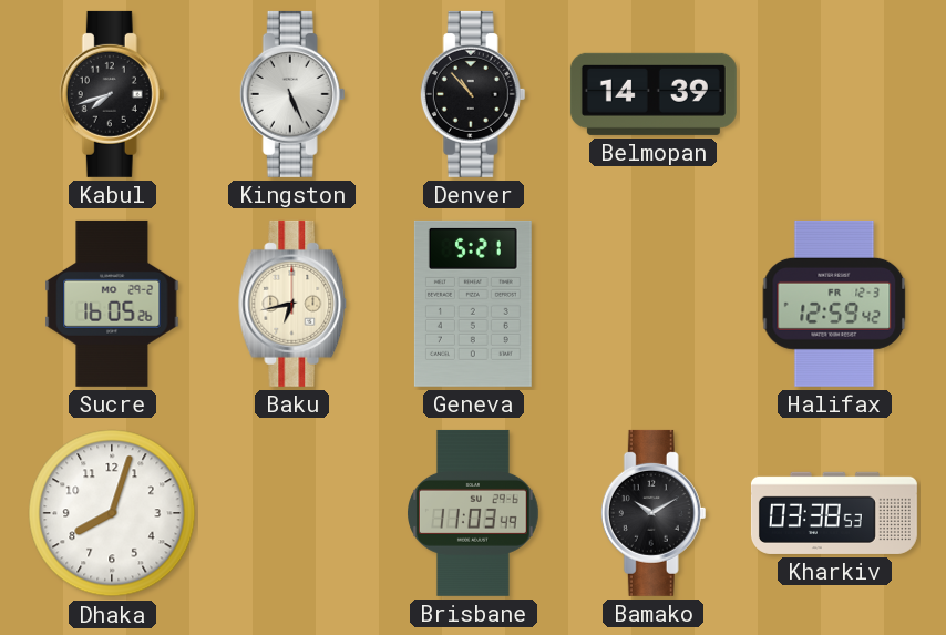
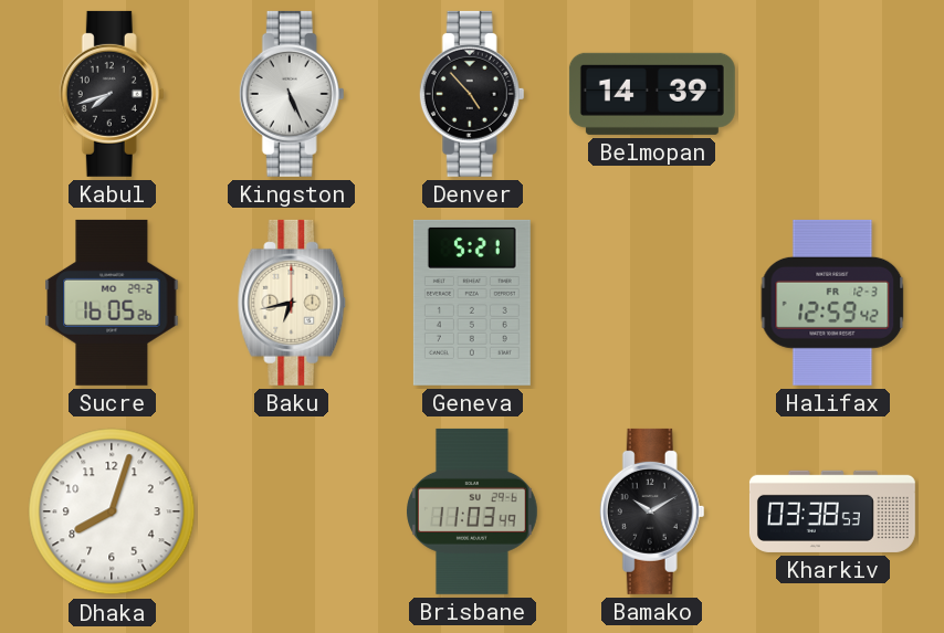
Denver: 10:53 -> 4:53 (472, 94)
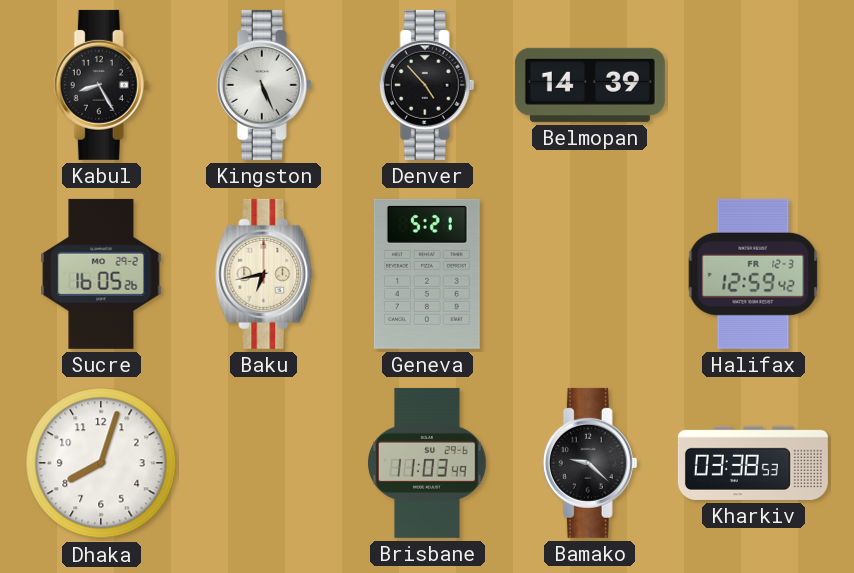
Kabul: 7:42 -> 8:25 (101, 85)
Bamako: 10:10 -> 9:22 (590, 463)
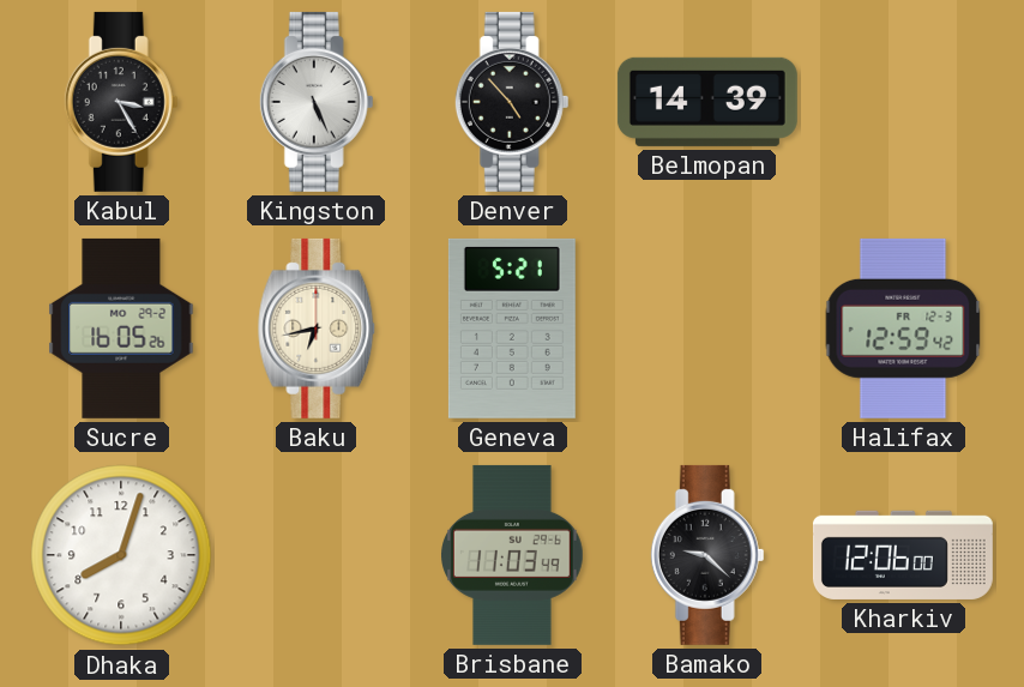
Kabul: 8:25 -> 3:25 (121, 102)
Kharkiv: 03:38 -> 12:06 (903, 555)
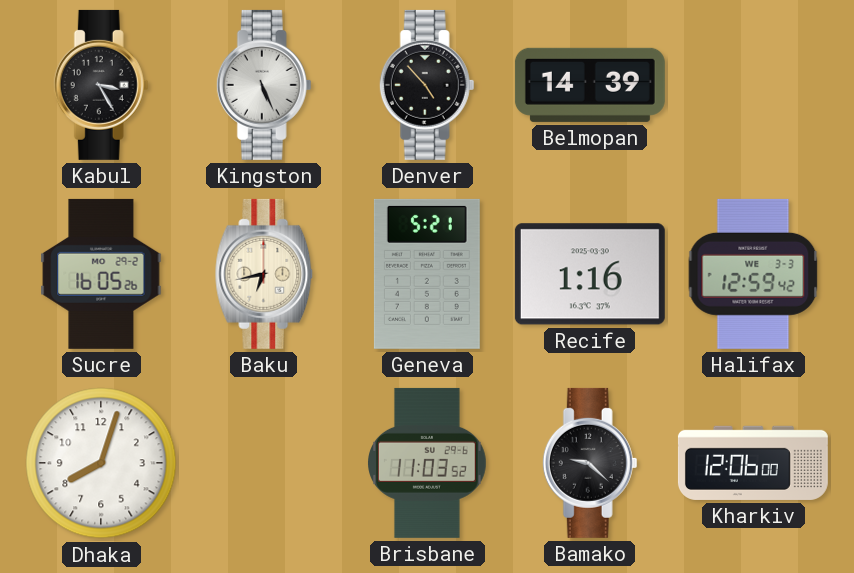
Recife: none -> 1:16 (590, 274)
Halifax date: FR 12-3 -> WE 3-3 (753, 274)
Brisbane: 11:03:49 -> 11:03:52 (428, 463)
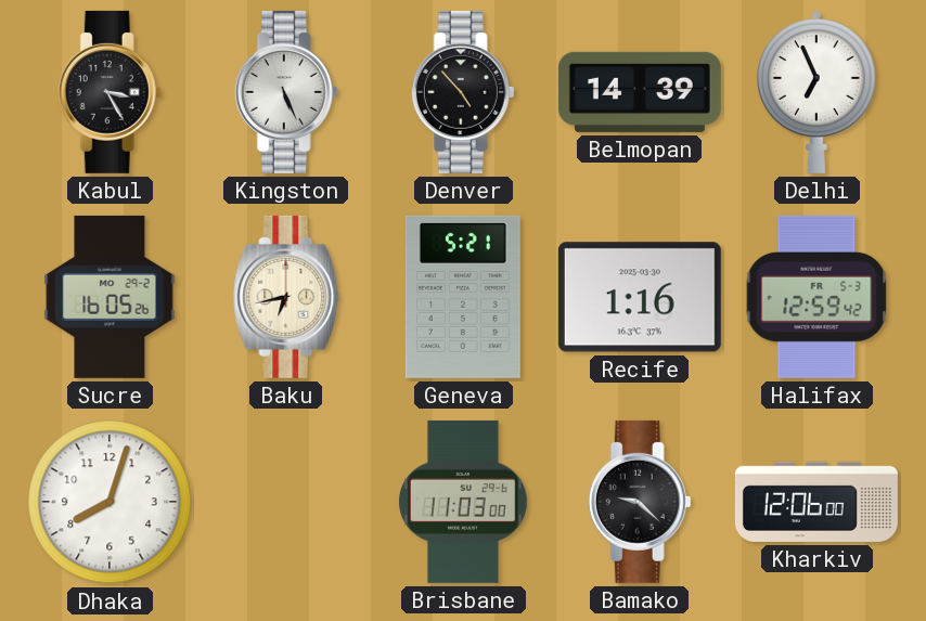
Delhi: none -> 6:56 (816, 92)
Halifax date: WE 3-3 -> FR 5-3 (816, 297)
Brisbane: 11:03:52 -> 11:03:00 (464, 502)
